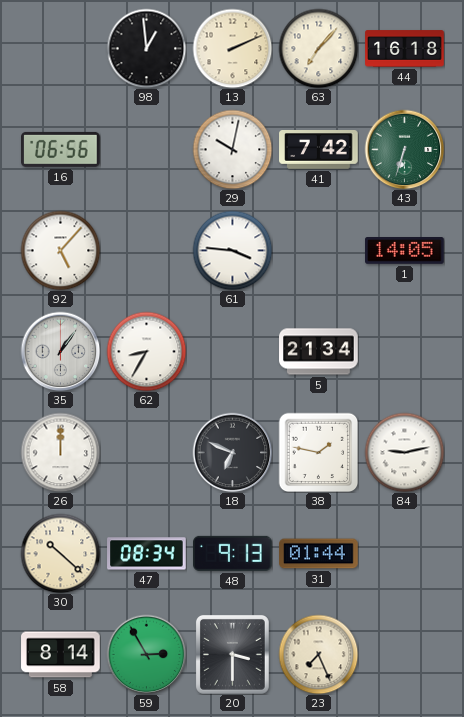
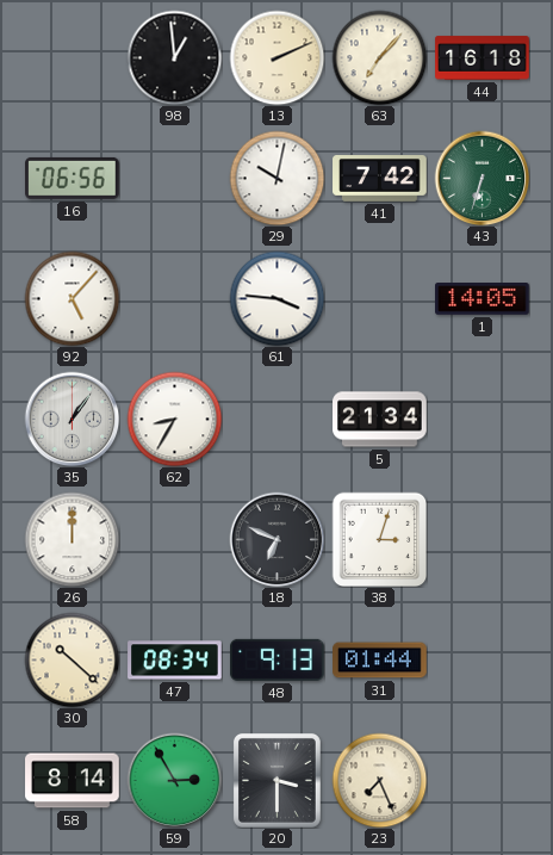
38: 1:47 -> 3:03 (379, 539)
84: 9:13 -> none (404, 452)
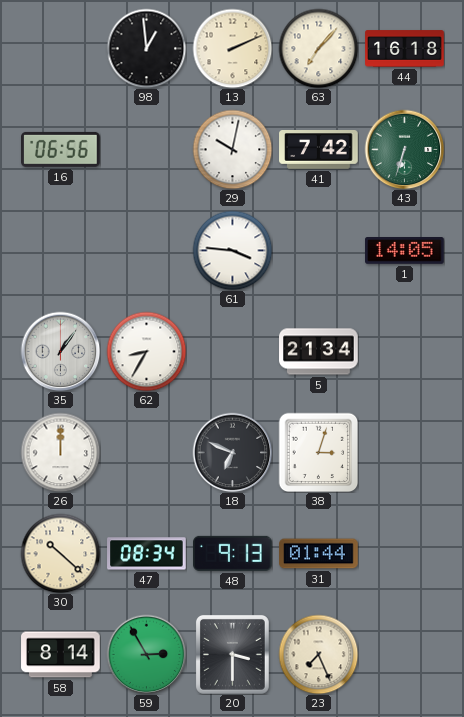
92: 5:07 -> none (72, 298)
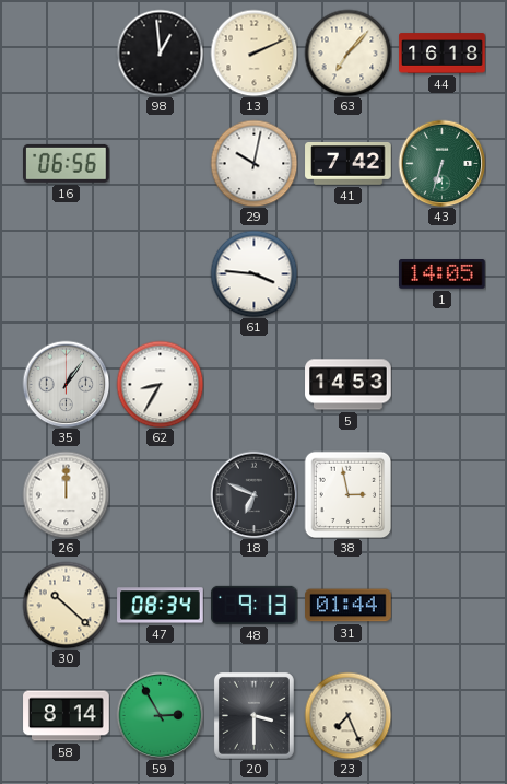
5: 21:34 -> 14:53 (349, 385)
38: 3:03 -> 2:58 (347, 494)
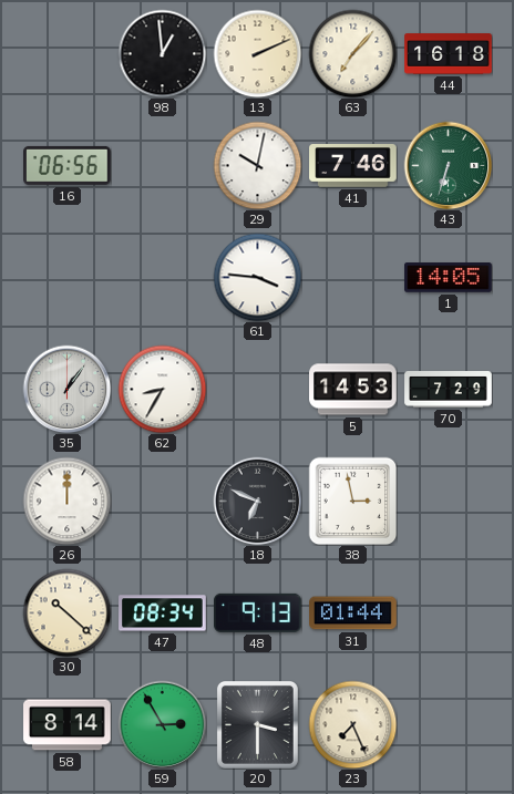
41: 7:42 -> 7:46 (353, 166)
70: none -> 7:29 (449, 390)
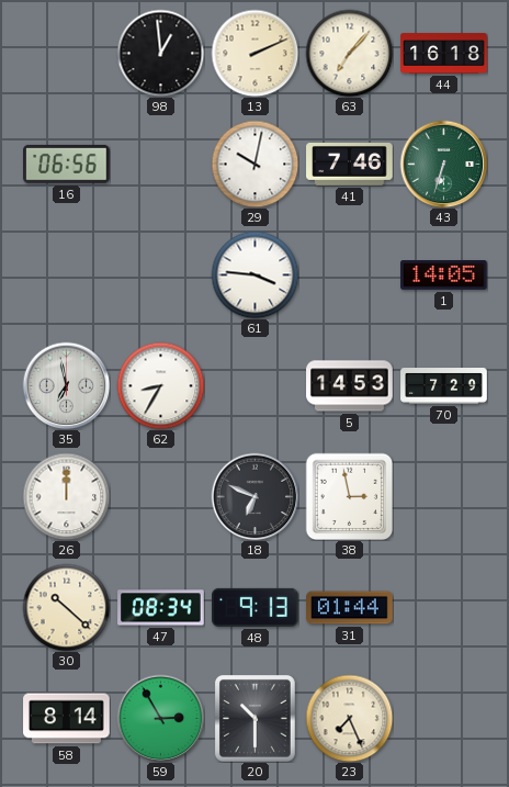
35: 1:06 -> 6:58 (66, 385)
20: 3:30 -> 10:30 (255, 718)
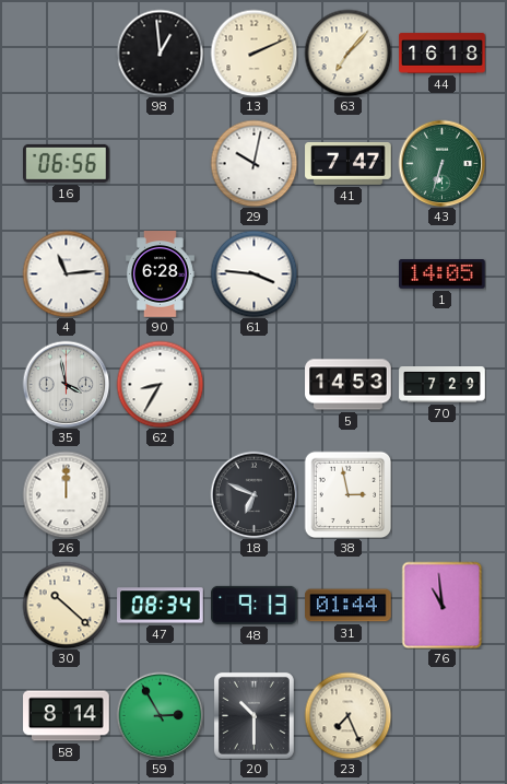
41: 7:46 -> 7:47 (349, 164)
4: none -> 11:14 (66, 273)
90: none -> 6:28 (161, 274)
35: 6:58 -> 3:58 (66, 384)
76: none -> 10:59 (443, 605)
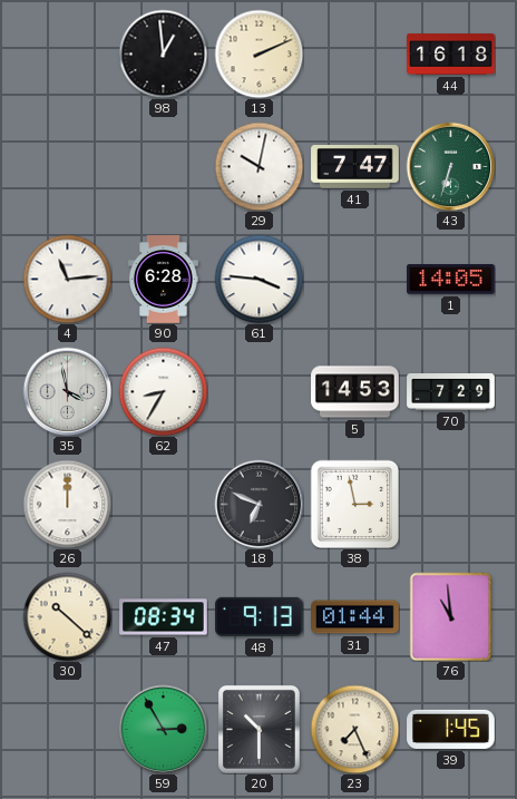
63: 7:07 -> none (347, 52)
16: 06:56 -> none (67, 163)
58: 8:14 -> none (67, 716)
39: none -> 1:45 (451, 729)
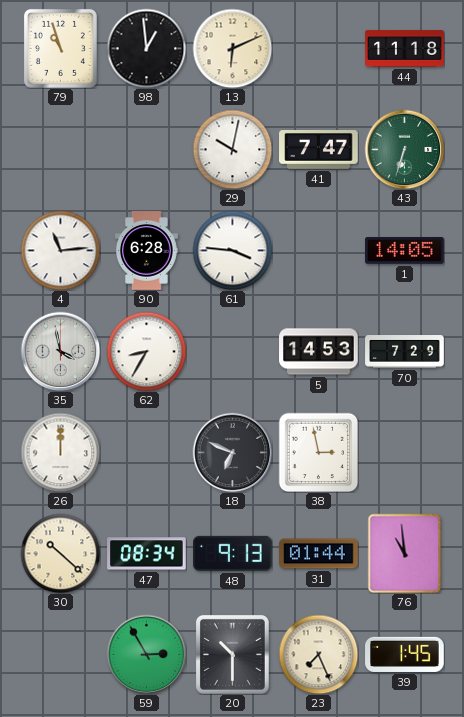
79: none -> 10:57 (60, 48)
13: 2:11 -> 6:11 (232, 48)
44: 16:18 -> 11:18 (405, 49)
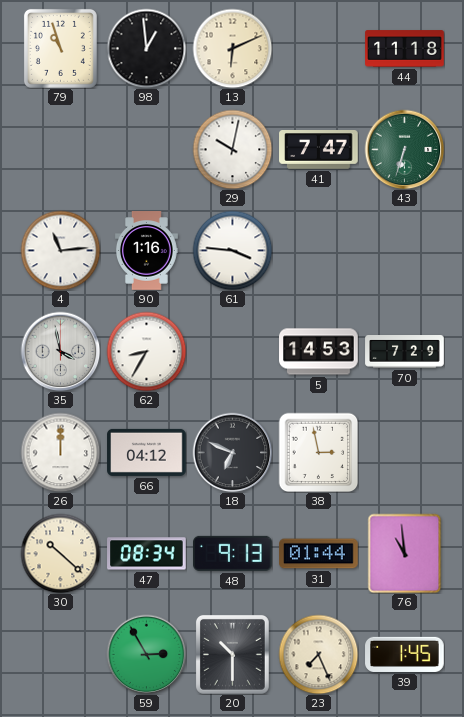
90: 6:28 -> 1:16 (147, 251)
1: 14:05 -> none (405, 251)
66: none -> 04:12 (147, 452)
